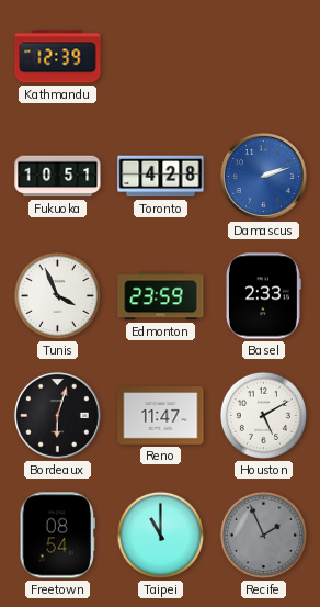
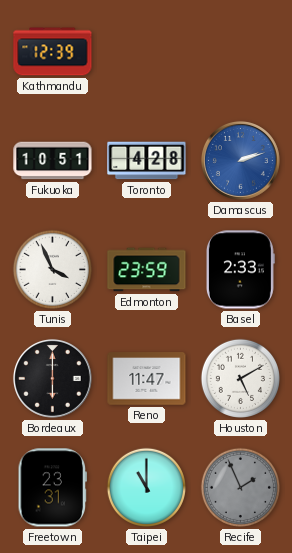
Bordeaux: 6:03 -> 6:00 (52, 378)
Freetown: 08:54 -> 23:31 (52, 488)
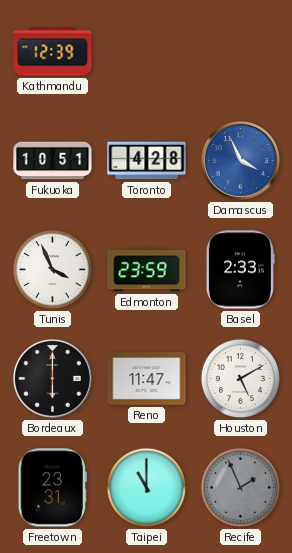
Damascus: 2:12 -> 3:56 (240, 160)
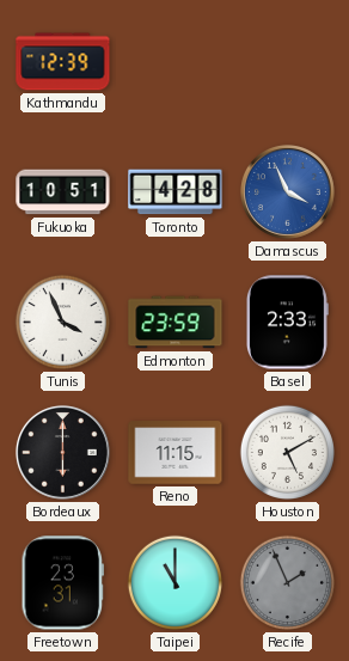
Reno: 11:47 -> 11:15 (176, 453)
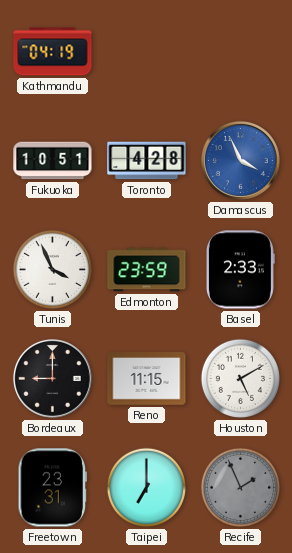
Kathmandu: 12:39 -> 04:19 (53, 52)
Bordeaux: 6:00 -> 9:00 (52, 378)
Taipei: 11:00 -> 7:00 (146, 487)
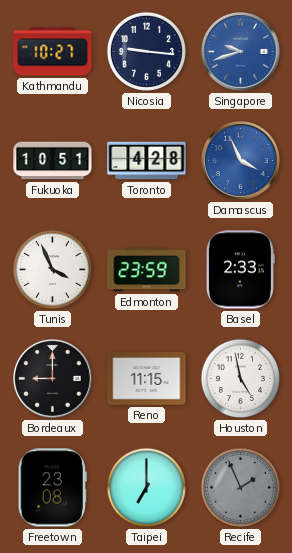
Kathmandu: 04:19 -> 10:27 (53, 52)
Nicosia: none -> 9:16 (146, 51)
Singapore: none -> 9:42 (240, 51)
Houston: 5:10 -> 4:58 (240, 378)
Freetown: 23:31 -> 23:08 (52, 488)
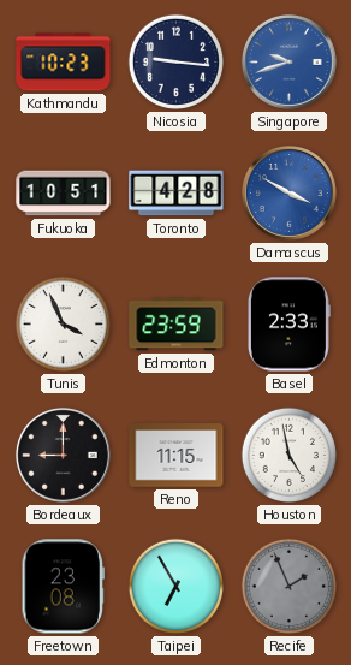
Kathmandu: 10:27 -> 10:23 (64, 63)
Damascus: 3:56 -> 3:50 (288, 192)
Taipei: 7:00 -> 6:55 (175, 586)
